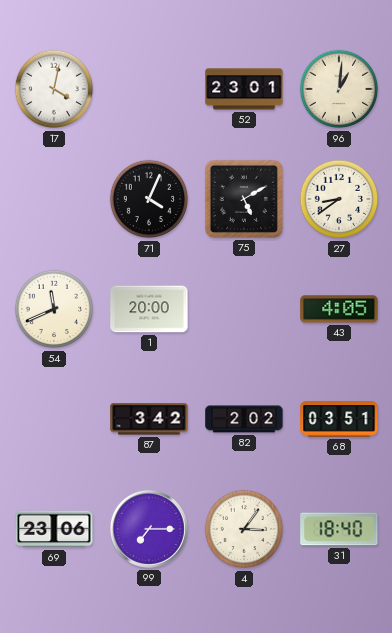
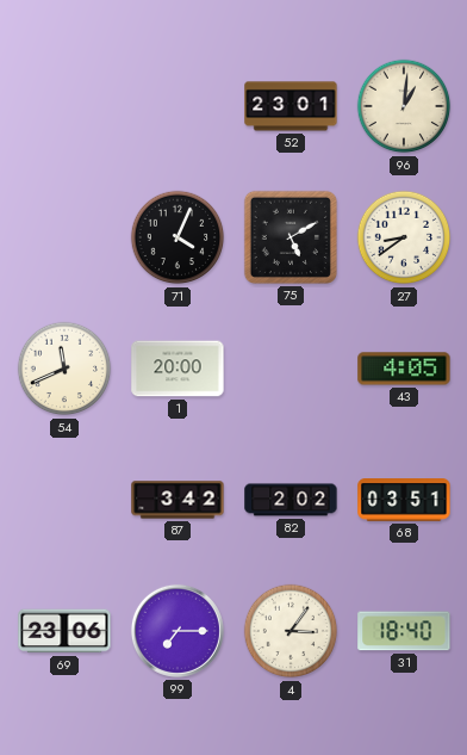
17: 4:02 -> none (54, 89)
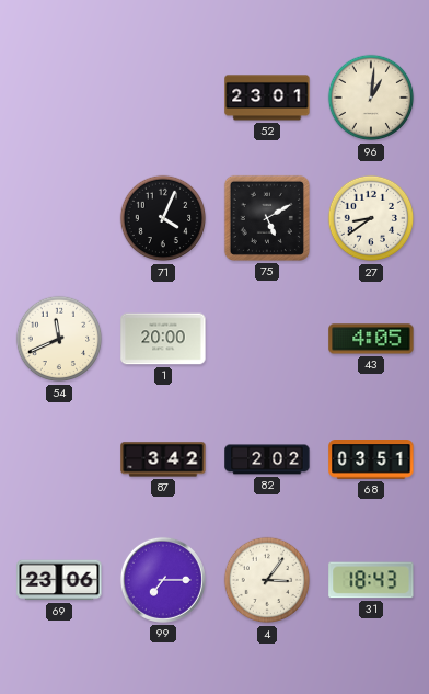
31: 18:40 -> 18:43 (371, 580)
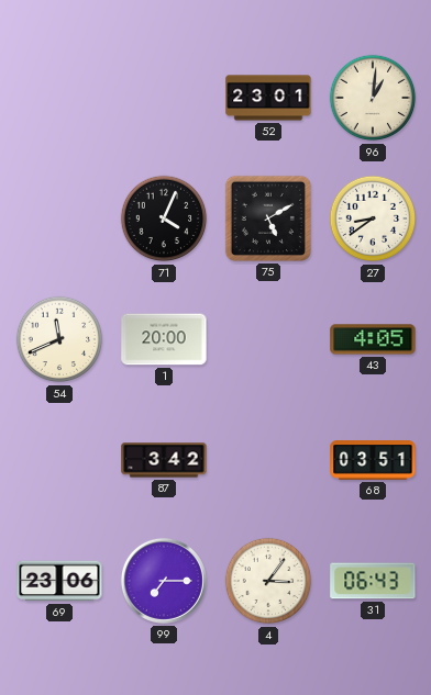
82: 2:02 -> none (267, 459)
31: 18:43 -> 06:43 (373, 581)
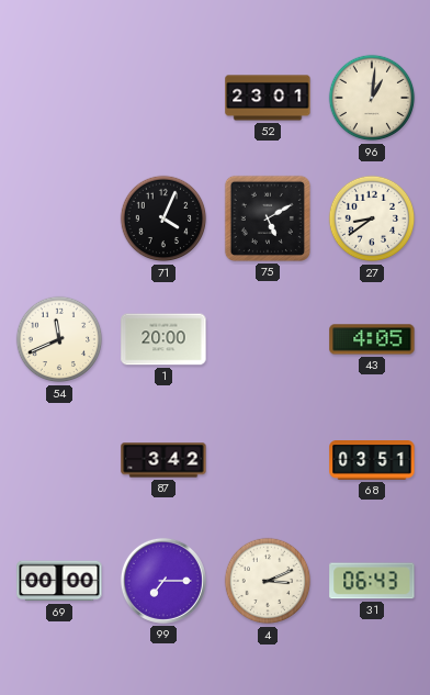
69: 23:06 -> 00:00 (59, 581)
4: 3:06 -> 3:11 (268, 581)
